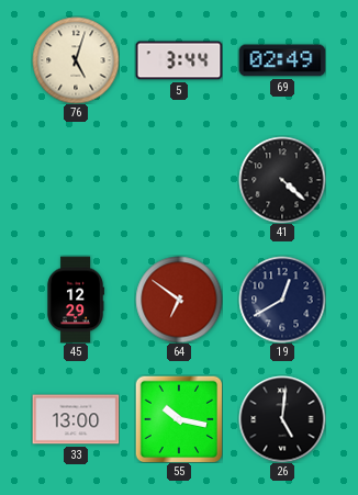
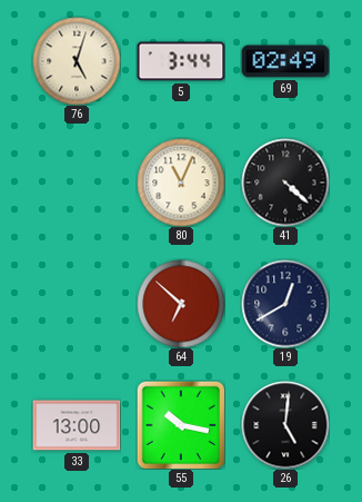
80: none -> 11:04 (181, 183)
45: 12:29 -> none (76, 300)
64: 6:51 -> 6:52 (181, 304)
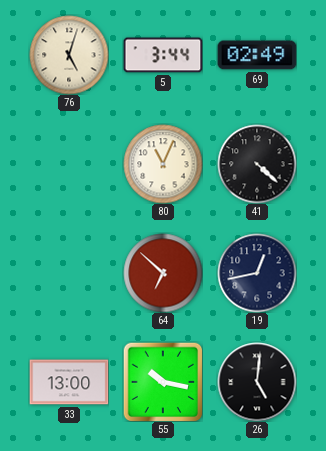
19: 12:40 -> 12:43 (257, 273)
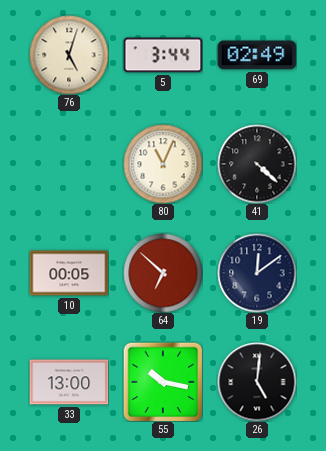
10: none -> 00:05 (69, 273)
19: 12:43 -> 12:09 (257, 273)
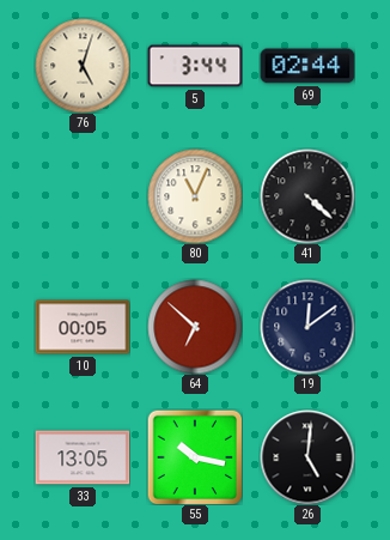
69: 02:49 -> 02:44 (307, 66)
33: 13:00 -> 13:05 (83, 457)
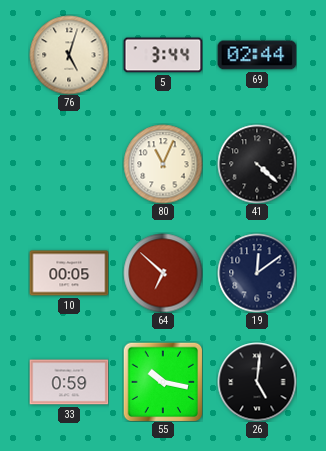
33: 13:05 -> 0:59 (69, 382)
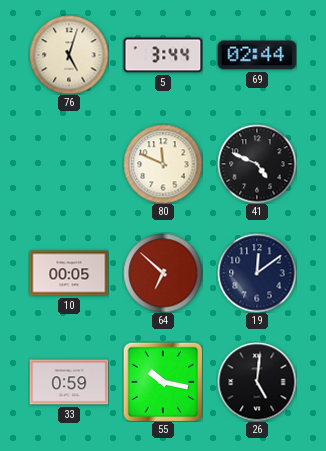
80: 11:04 -> 11:49 (163, 164)
41: 4:22 -> 4:49 (257, 164)
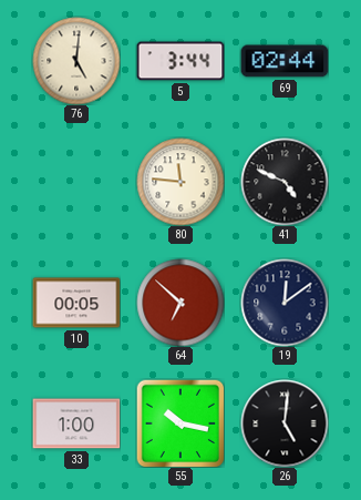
76: 5:03 -> 5:01 (76, 61)
80: 11:49 -> 11:46 (180, 182)
33: 0:59 -> 1:00 (76, 424)
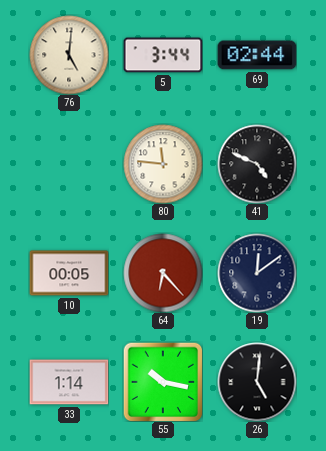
64: 6:52 -> 6:23 (163, 273)
33: 1:00 -> 1:14 (69, 382)
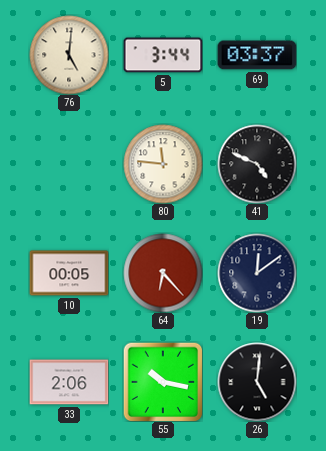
69: 02:44 -> 03:37 (257, 55)
33: 1:14 -> 2:06 (69, 382)
